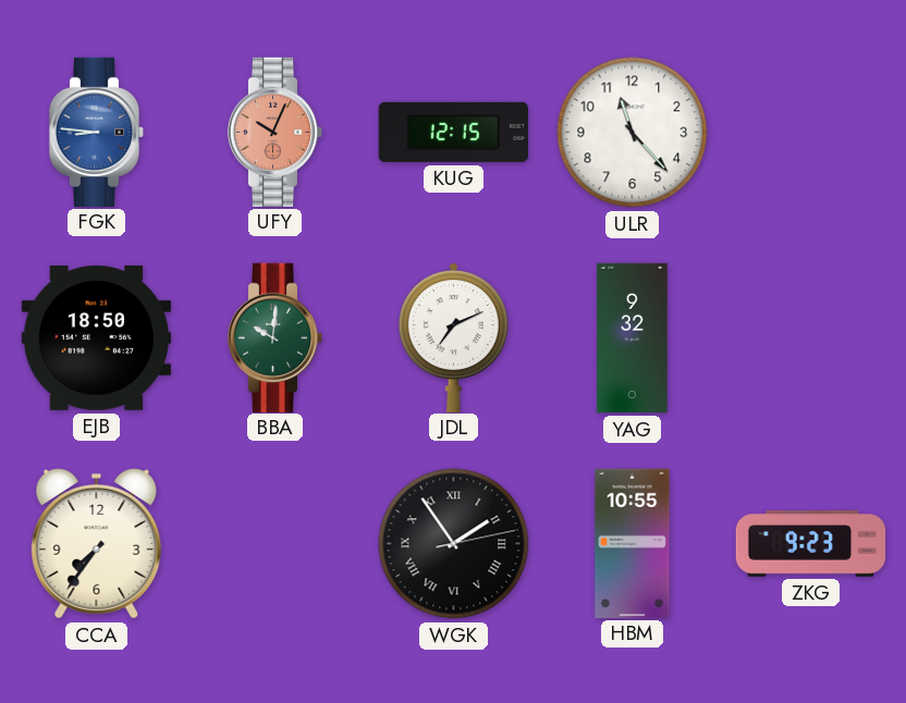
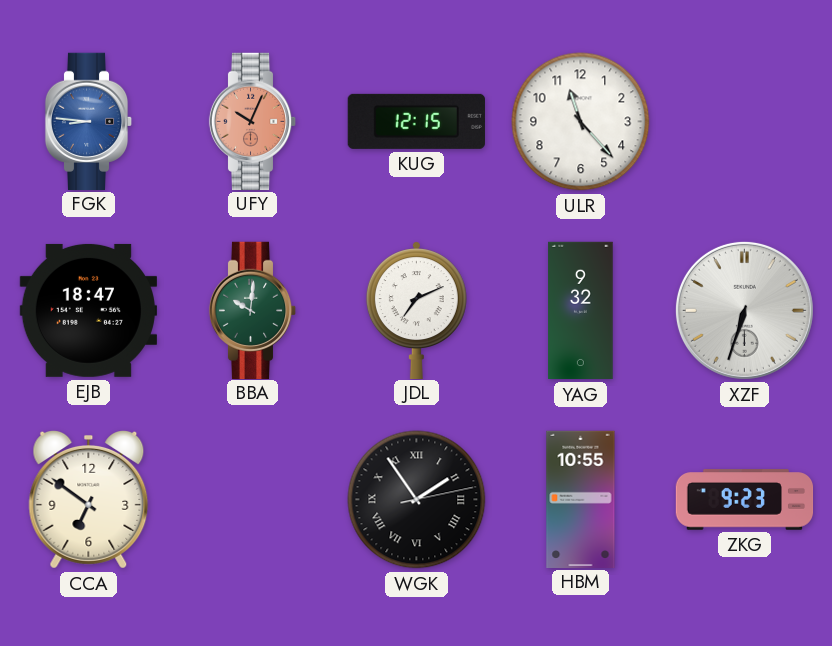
EJB: 18:50 -> 18:47 (88, 310)
XZF: none -> 6:33 (744, 310)
CCA: 7:36 -> 6:51 (89, 500)
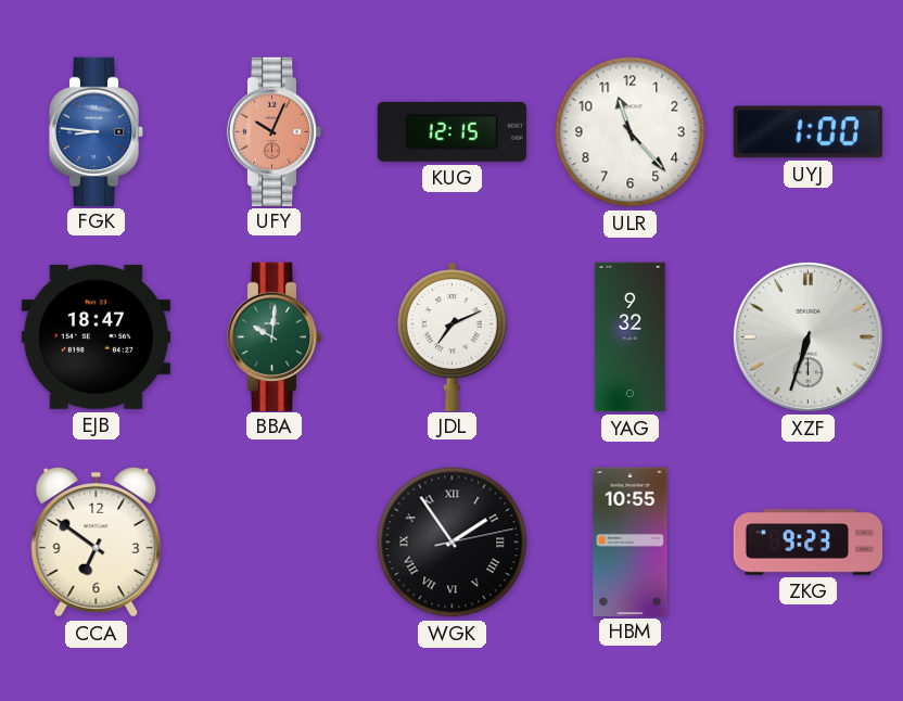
UYJ: none -> 1:00 (807, 132)
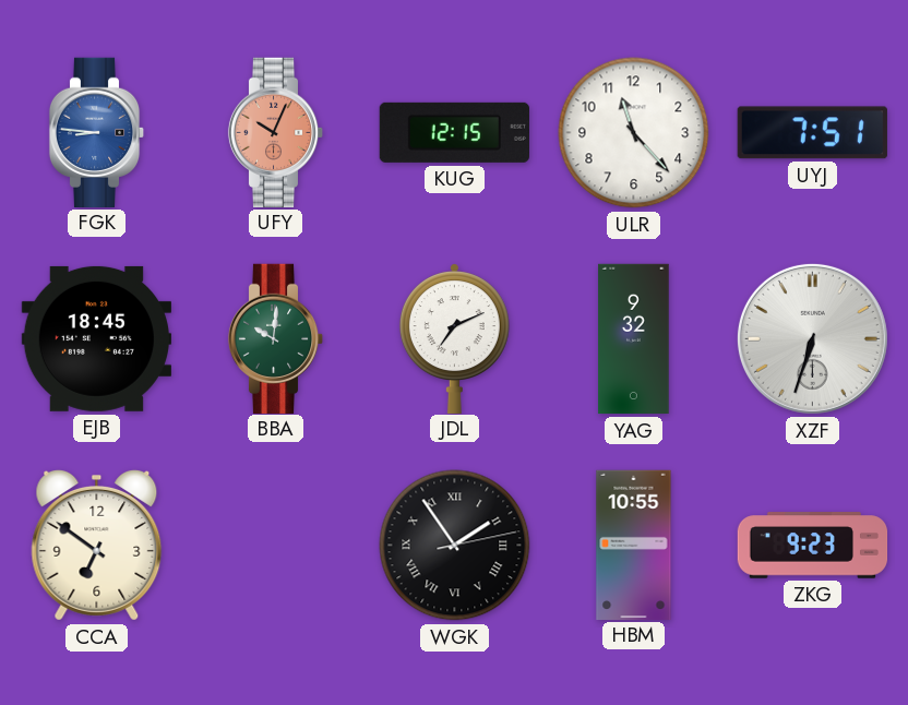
UYJ: 1:00 -> 7:51 (812, 133)
EJB: 18:47 -> 18:45 (96, 338)
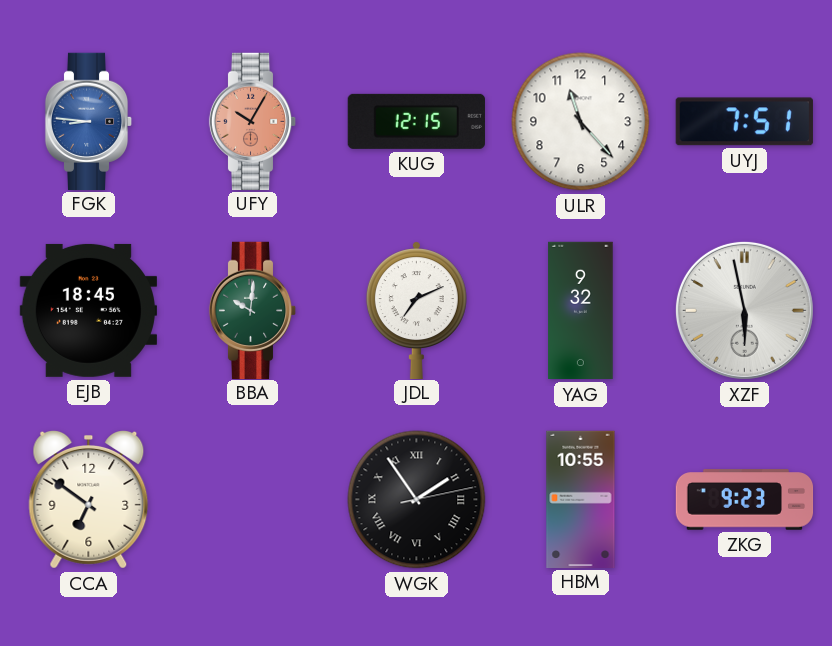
UFY: 10:04 -> 10:05 (253, 121)
XZF: 6:33 -> 5:58 (744, 310)
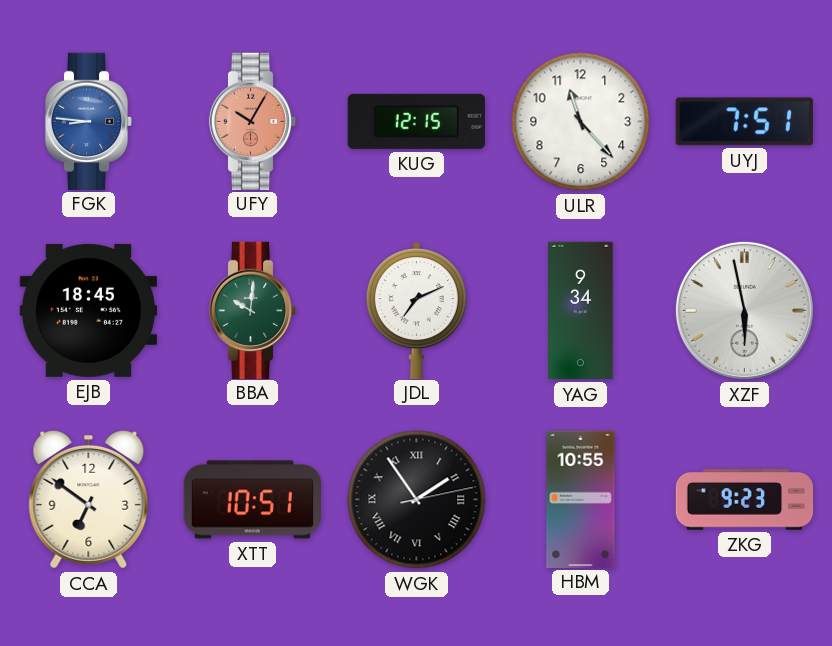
YAG: 9:32 -> 9:34 (581, 311)
XTT: none -> 10:51 (252, 500)
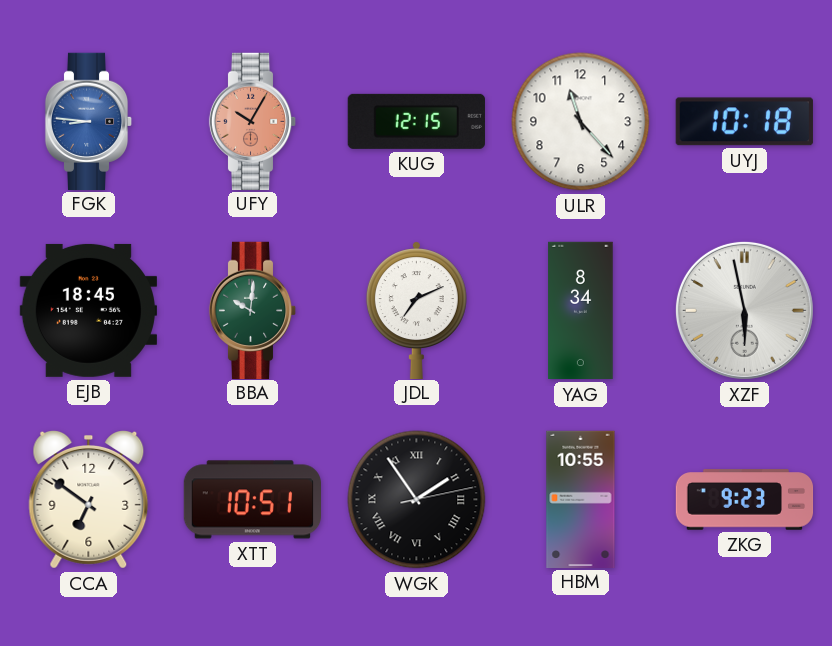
UYJ: 7:51 -> 10:18 (744, 122)
YAG: 9:34 -> 8:34 (581, 311)
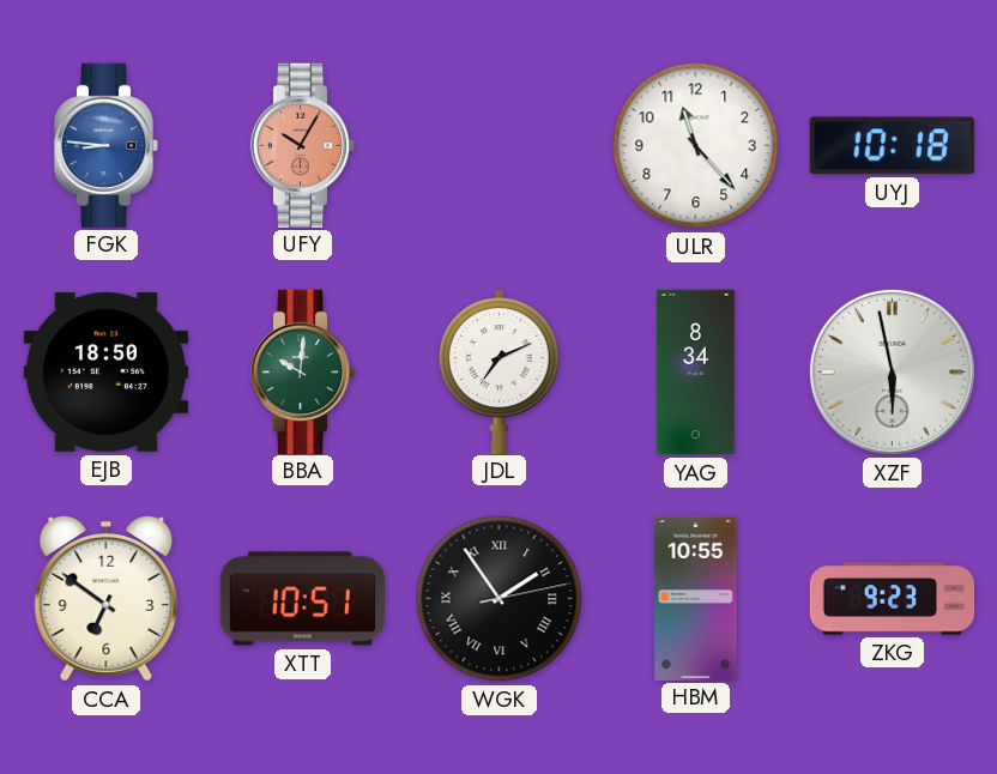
KUG: 12:15 -> none (416, 121)
EJB: 18:45 -> 18:50 (105, 371)
